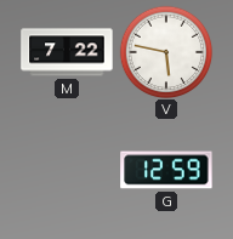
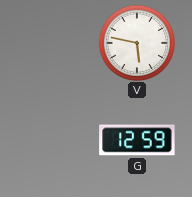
M: 7:22 -> none (67, 52)
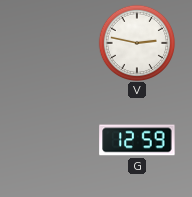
V: 5:47 -> 2:47 (137, 43)
